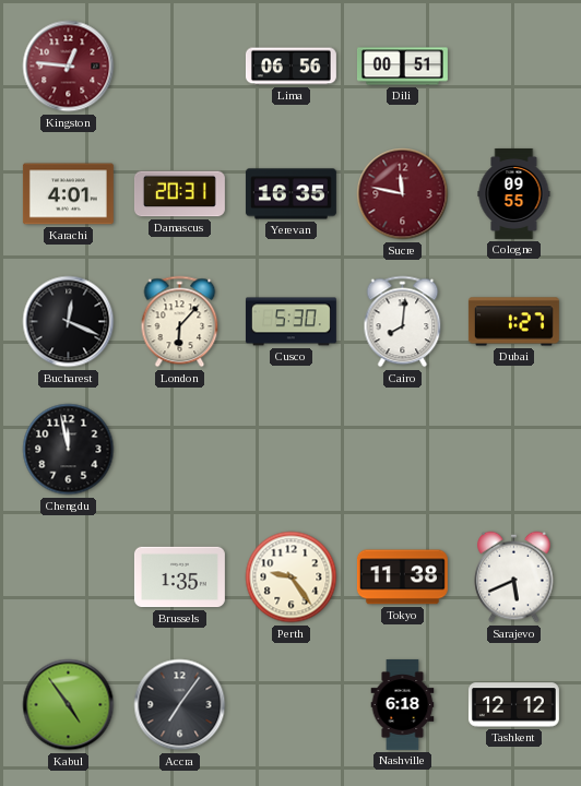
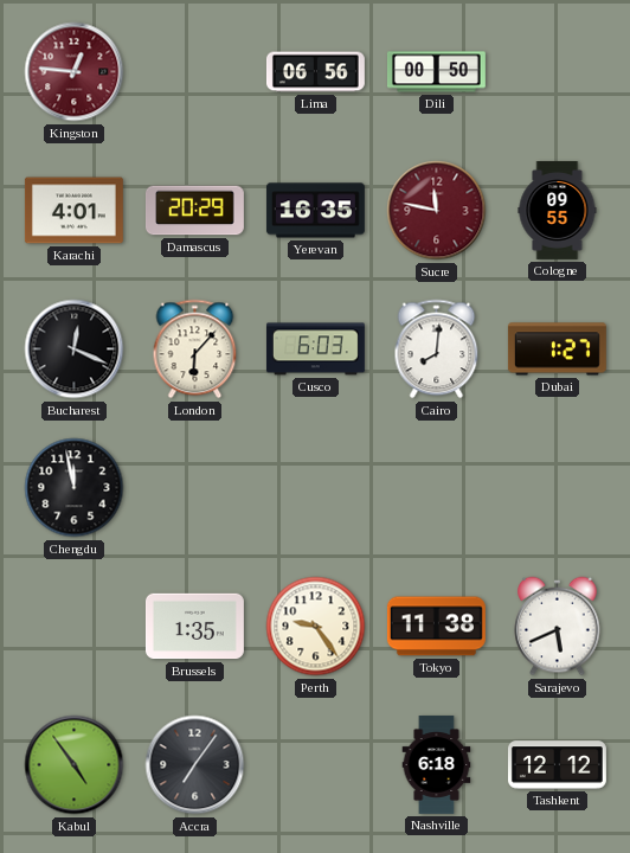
Dili: 00:51 -> 00:50 (436, 72)
Damascus: 20:31 -> 20:29 (194, 211)
Cusco: 5:30 -> 6:03 (315, 349)
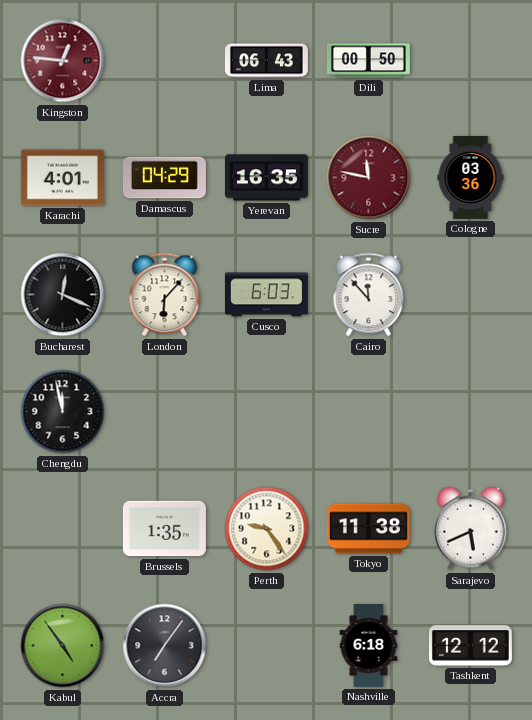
Lima: 06:56 -> 06:43 (266, 61)
Damascus: 20:29 -> 04:29 (164, 178)
Cologne: 09:55 -> 03:36 (471, 177)
Cairo: 8:01 -> 11:53 (369, 295)
Dubai: 1:27 -> none (557, 349)
